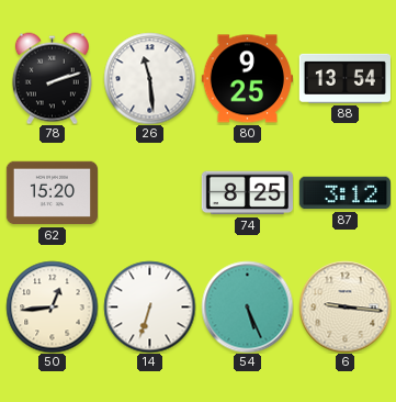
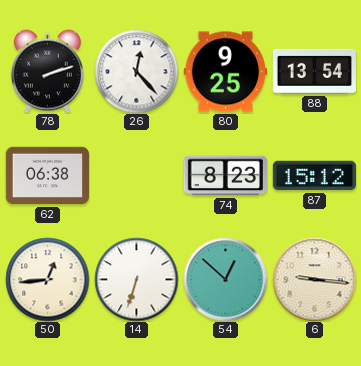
26: 11:29 -> 12:23 (136, 71)
62: 15:20 -> 06:38 (47, 176)
74: 8:25 -> 8:23 (225, 176)
87: 3:12 -> 15:12 (314, 176)
54: 5:26 -> 12:52 (225, 279)
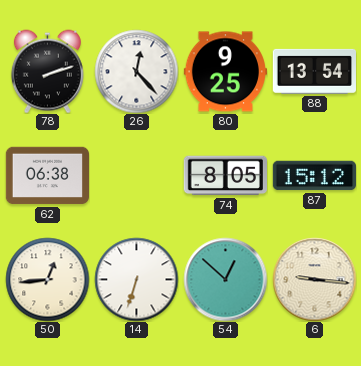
74: 8:23 -> 8:05 (225, 176)
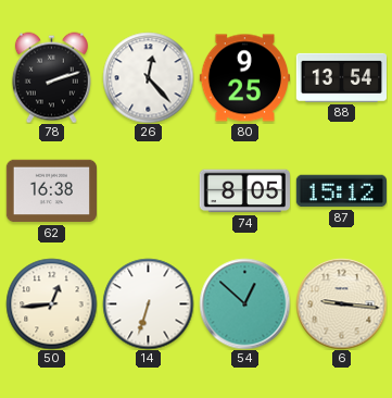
62: 06:38 -> 16:38 (51, 191)
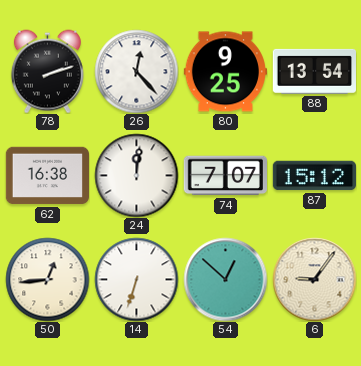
24: none -> 12:01 (136, 175)
74: 8:05 -> 7:07 (225, 176)
6: 9:16 -> 9:06 (314, 279)
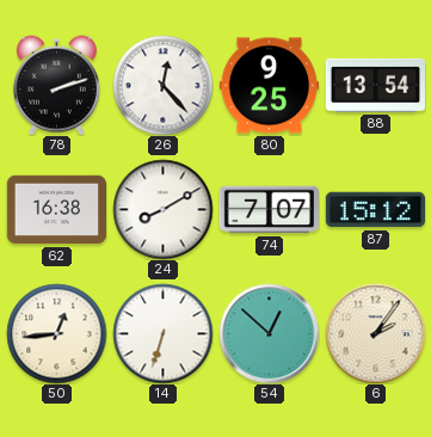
24: 12:01 -> 8:10 (162, 209)
6: 9:06 -> 2:06 (375, 333)
